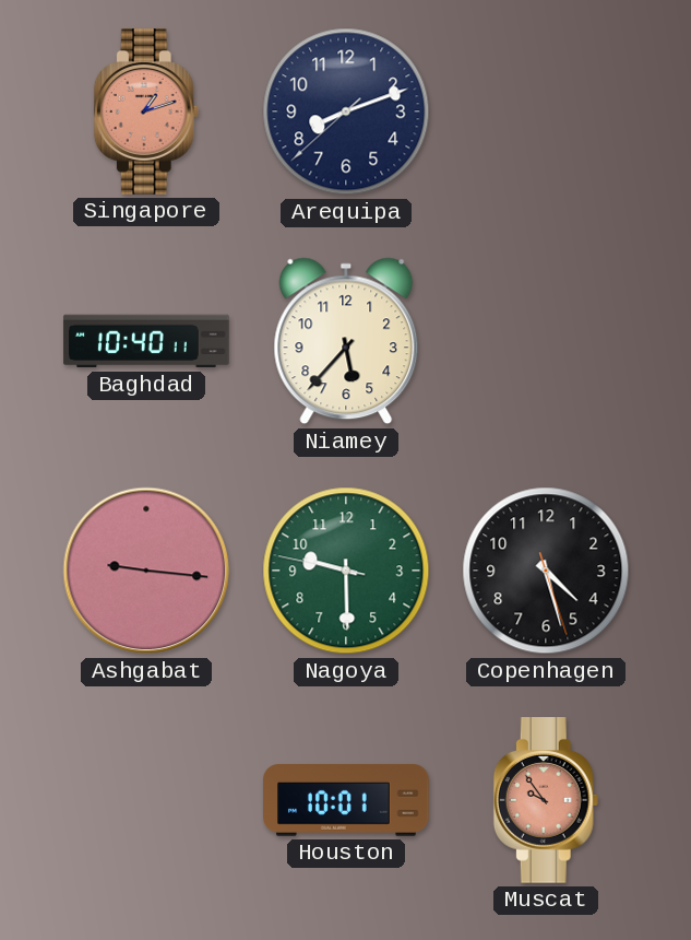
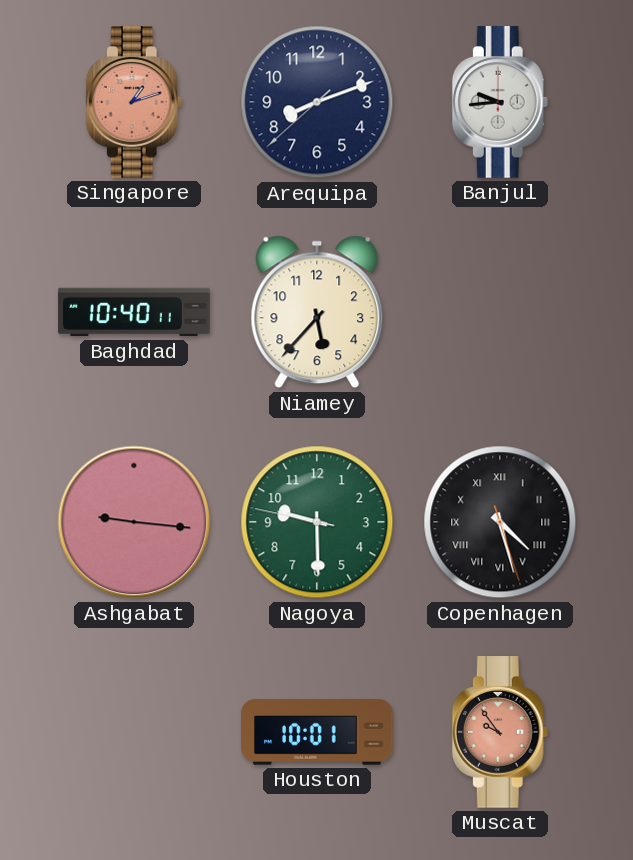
Banjul: none -> 9:44 (500, 102)
Copenhagen numerals: Arabic -> Roman (500, 522)
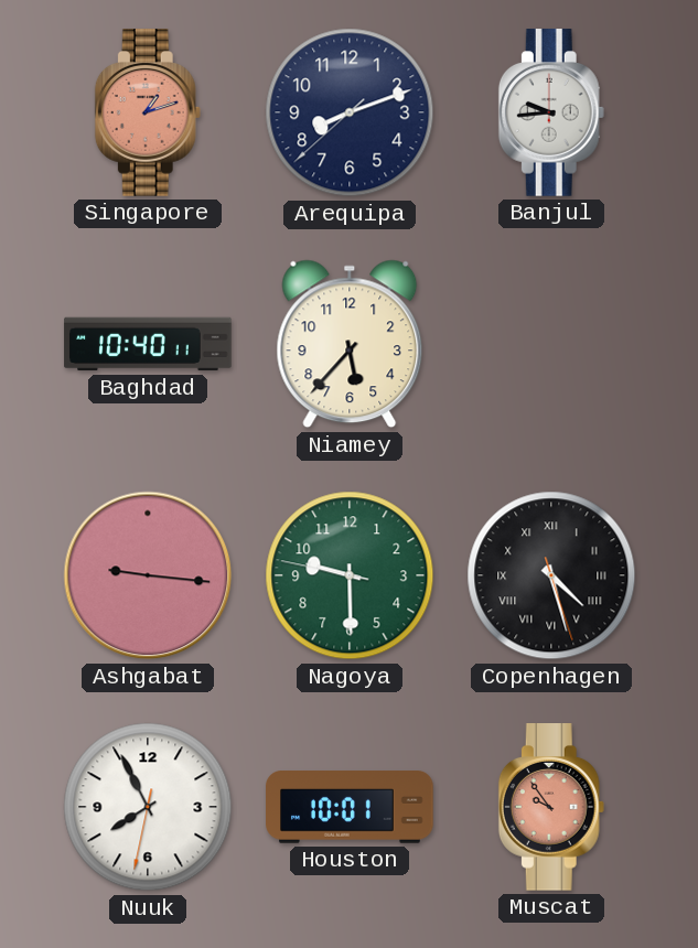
Nuuk: none -> 7:55 (148, 807)
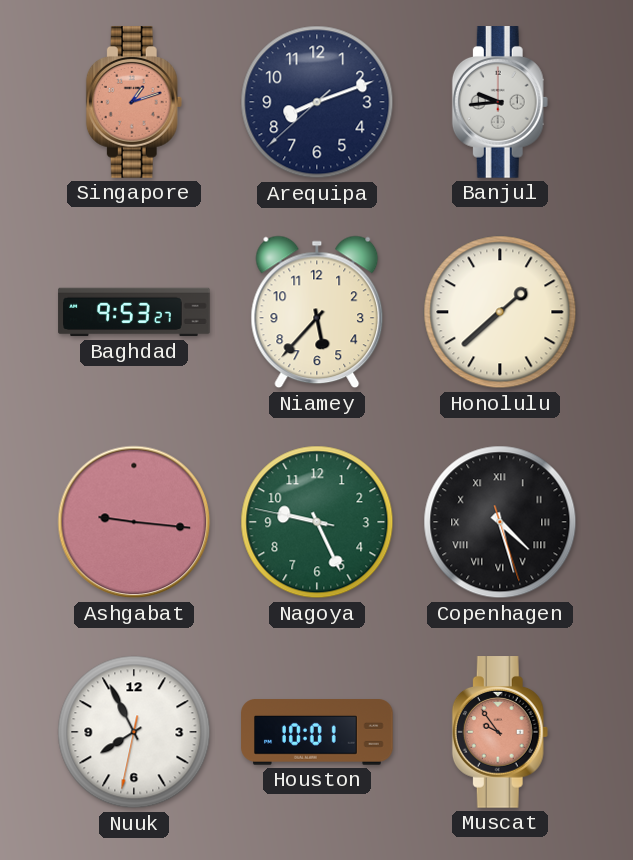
Baghdad: 10:40 -> 9:53 (134, 312)
Honolulu: none -> 1:38 (500, 312)
Nagoya: 9:29 -> 9:25 (317, 522)
